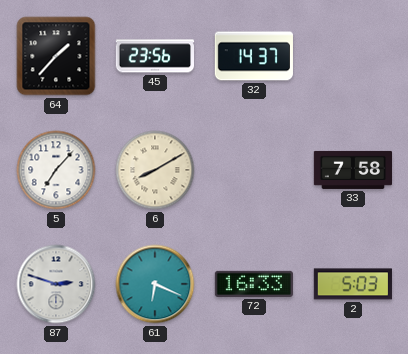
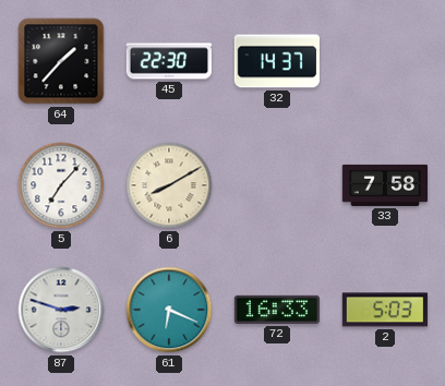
45: 23:56 -> 22:30 (168, 61)
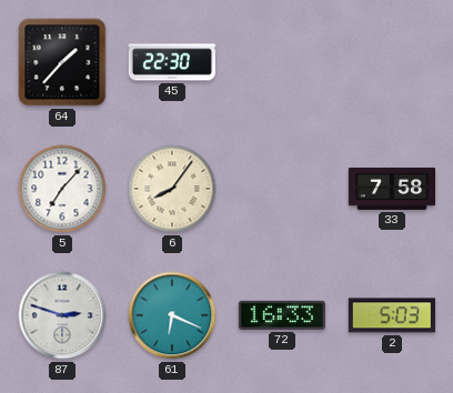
32: 14:37 -> none (277, 61)
6: 8:10 -> 8:06 (172, 189)
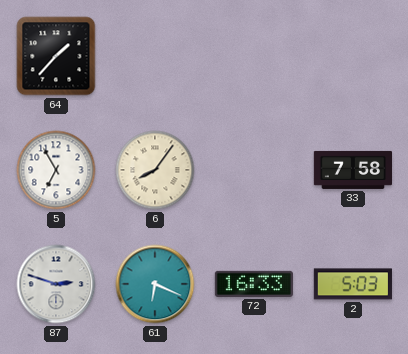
45: 22:30 -> none (171, 62)
5: 7:07 -> 6:55 (56, 170)
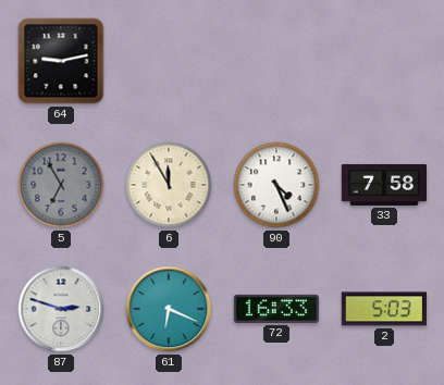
64: 1:37 -> 9:13 (61, 61)
5 dial: white -> grey (61, 185)
6: 8:06 -> 11:55 (169, 185)
90: none -> 4:26 (276, 185)
